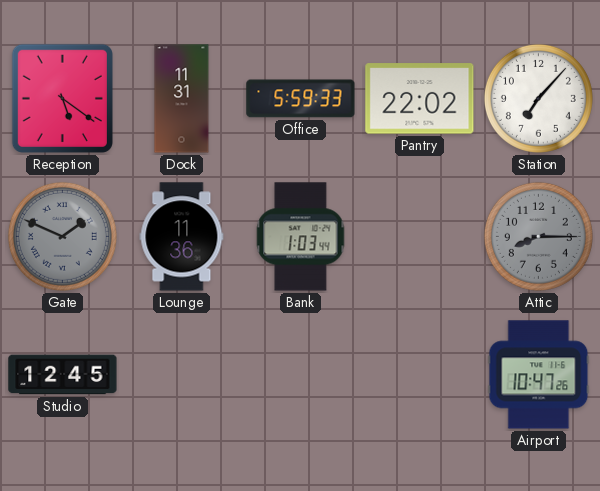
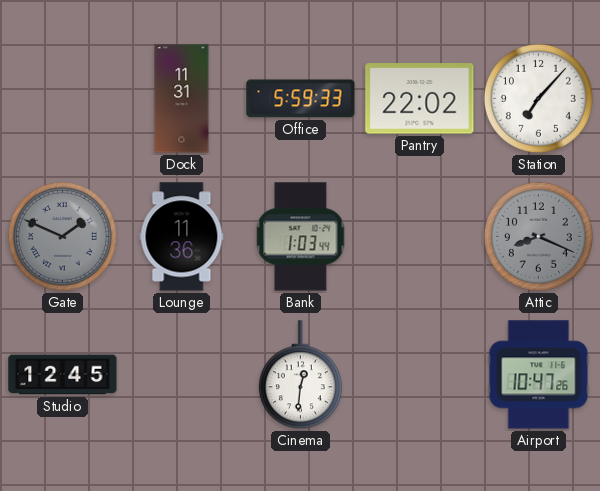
Reception: 5:21 -> none (62, 98)
Attic: 8:15 -> 8:19 (538, 236)
Cinema: none -> 12:31 (300, 375)
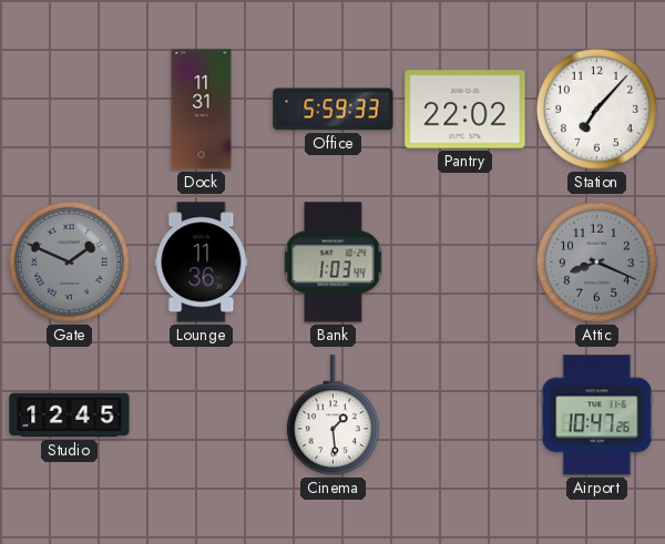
Cinema: 12:31 -> 1:29 (332, 415)
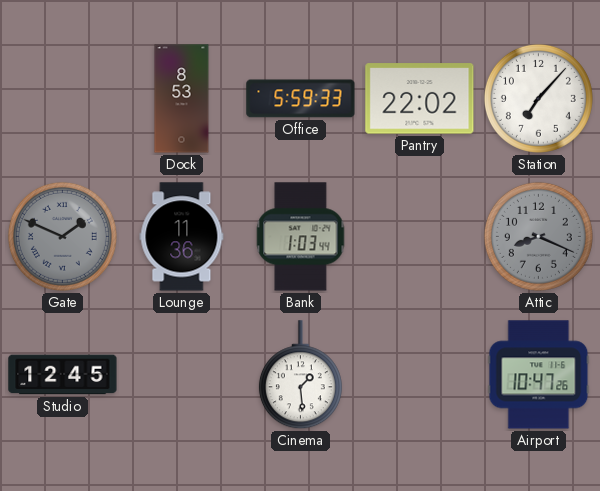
Dock: 11:31 -> 8:53 (182, 99)
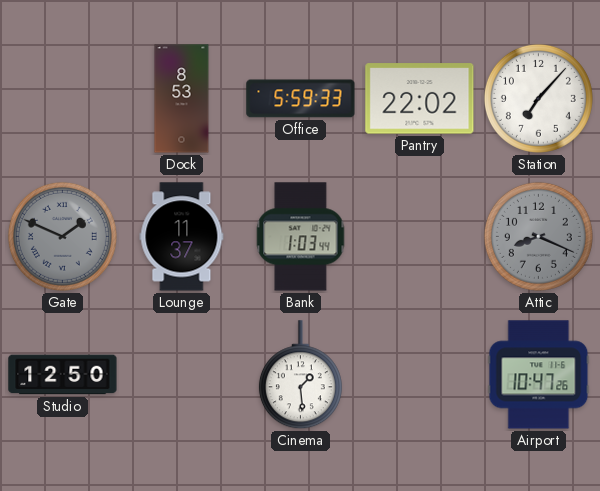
Lounge: 11:36 -> 11:37 (182, 237)
Studio: 12:45 -> 12:50 (63, 375)
